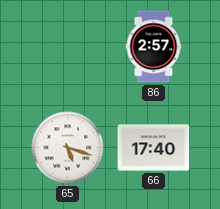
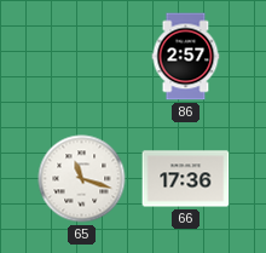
65: 5:18 -> 11:18 (82, 179)
66: 17:40 -> 17:36 (186, 179)
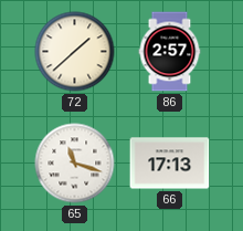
72: none -> 1:38 (75, 52)
66: 17:36 -> 17:13 (170, 164)
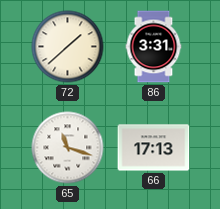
86: 2:57 -> 3:31 (154, 47)
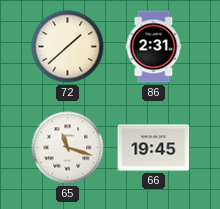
86: 3:31 -> 2:31 (154, 47)
66: 17:13 -> 19:45 (154, 148)
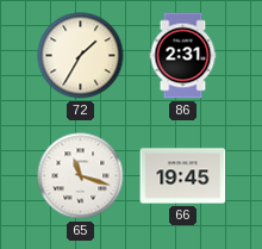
72: 1:38 -> 1:35 (81, 56)
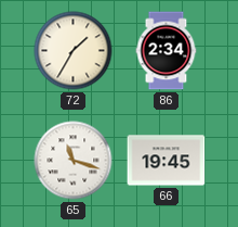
86: 2:31 -> 2:34 (167, 51)
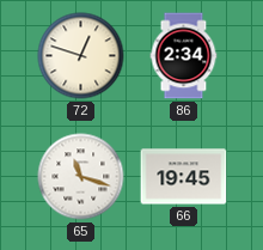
72: 1:35 -> 12:48 (81, 56)
